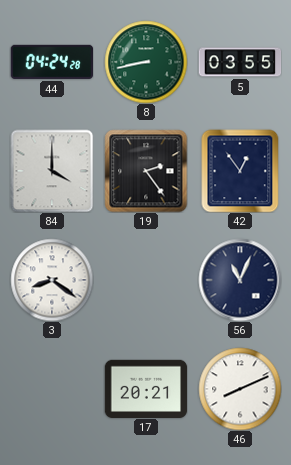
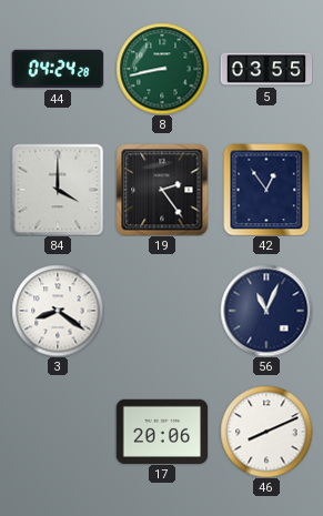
17: 20:21 -> 20:06 (162, 431)
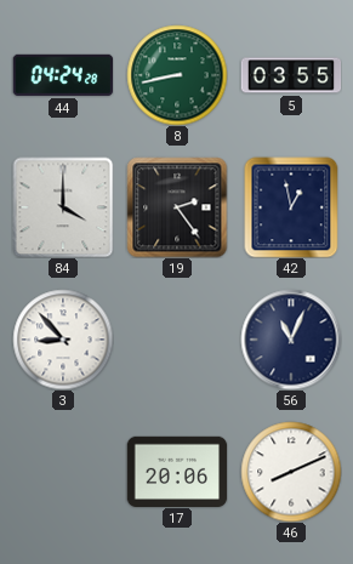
42: 12:54 -> 12:58 (291, 207)
3: 8:21 -> 8:53 (63, 340)
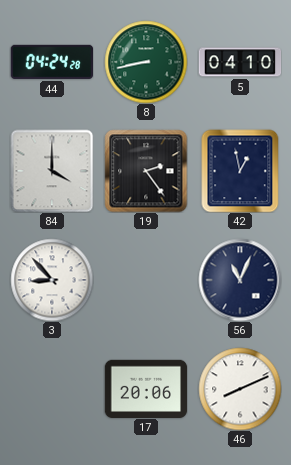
5: 03:55 -> 04:10 (240, 62)
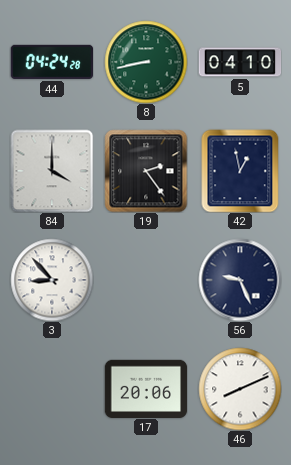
56: 11:04 -> 9:26 (240, 280)
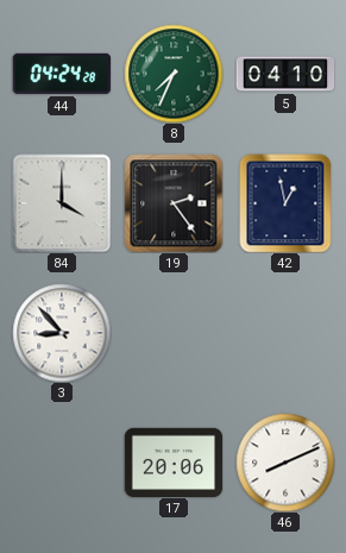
8: 8:43 -> 7:34 (174, 74)
56: 9:26 -> none (240, 280)
